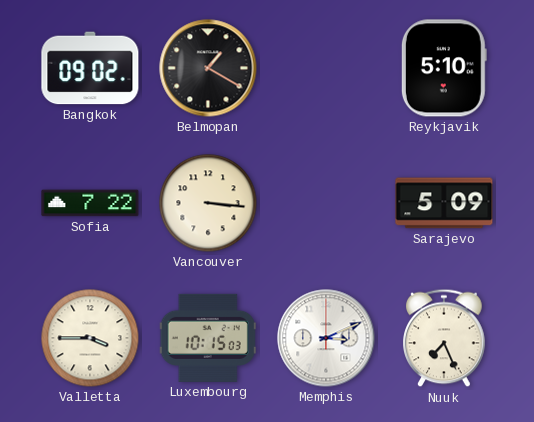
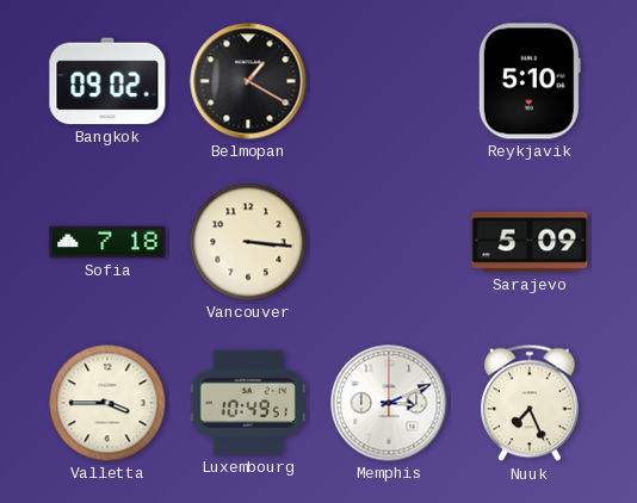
Sofia: 7:22 -> 7:18 (107, 242)
Luxembourg: 10:15 -> 10:49 (248, 403)
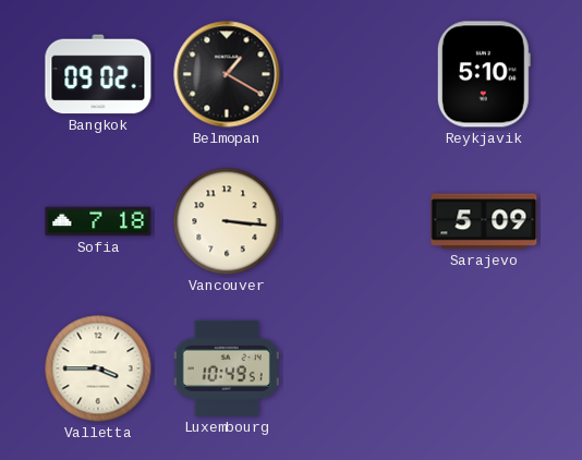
Memphis: 3:11 -> none (389, 403)
Nuuk: 7:26 -> none (530, 403)
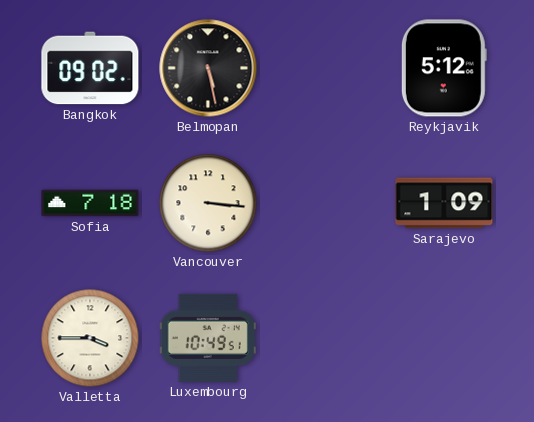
Belmopan: 1:20 -> 5:28 (208, 68)
Reykjavik: 5:10 -> 5:12 (444, 68)
Sarajevo: 5:09 -> 1:09 (444, 203)
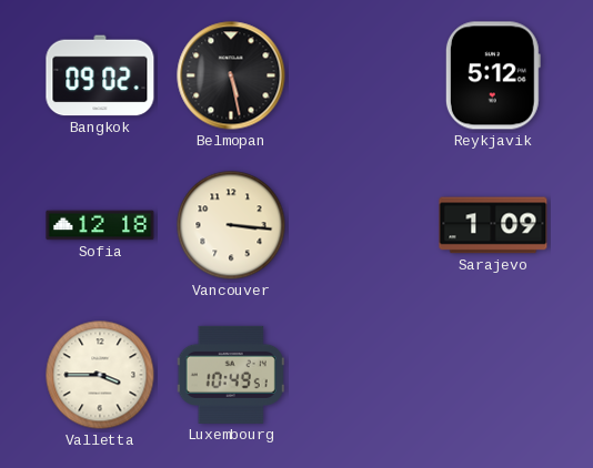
Sofia: 7:18 -> 12:18 (100, 225)
